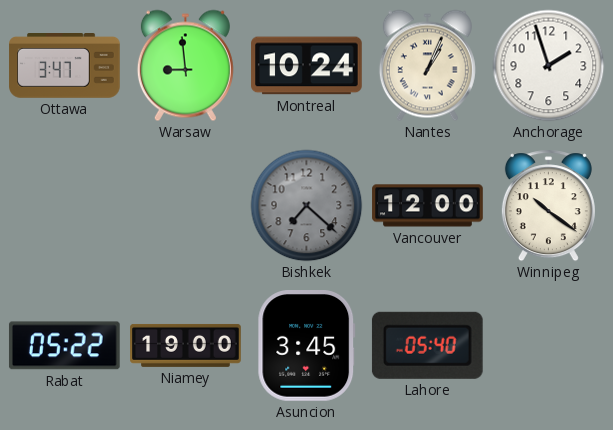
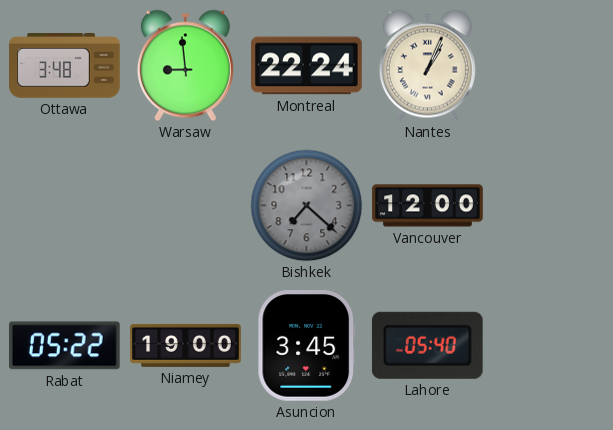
Ottawa: 3:47 -> 3:48 (65, 66)
Montreal: 10:24 -> 22:24 (307, 66)
Anchorage: 1:57 -> none (549, 66)
Winnipeg: 10:21 -> none (548, 206)
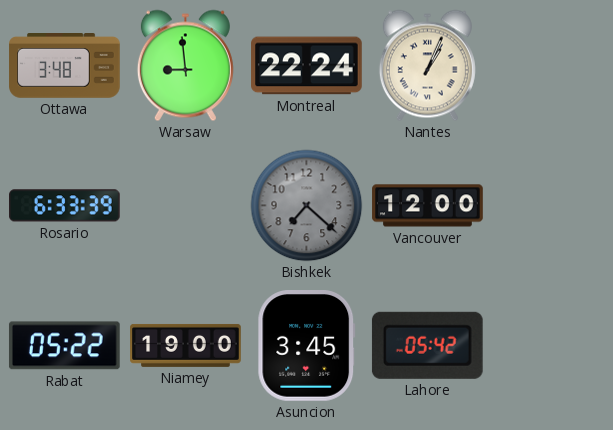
Rosario: none -> 6:33 (65, 206)
Lahore: 05:40 -> 05:42 (427, 345)
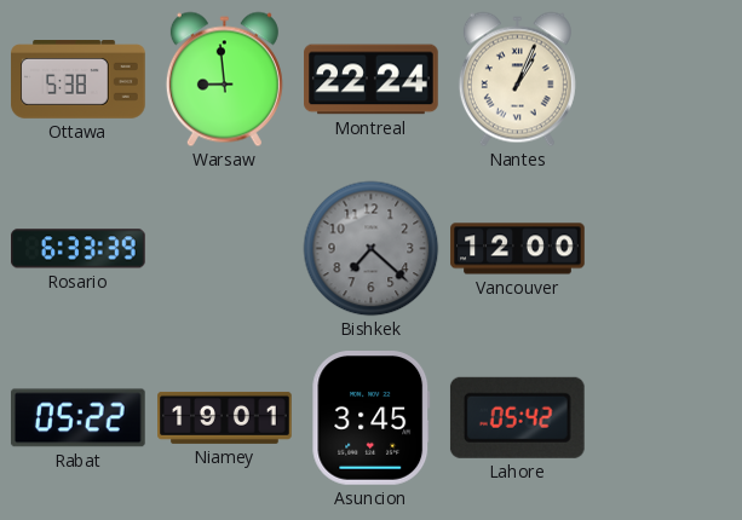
Ottawa: 3:48 -> 5:38 (79, 80)
Niamey: 19:00 -> 19:01 (225, 417)
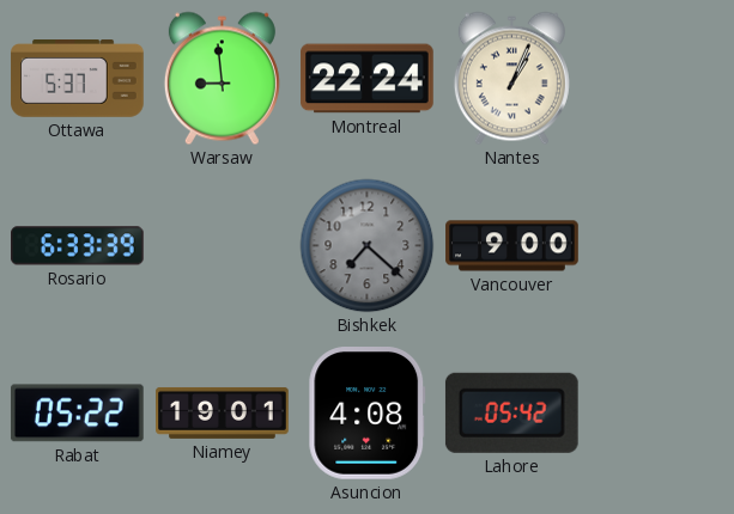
Ottawa: 5:38 -> 5:37 (78, 79)
Vancouver: 12:00 -> 9:00 (512, 246)
Asuncion: 3:45 -> 4:08 (368, 414)
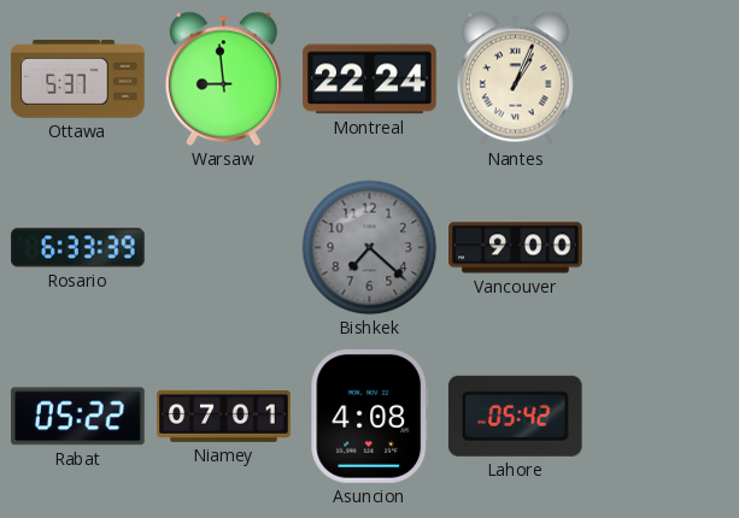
Niamey: 19:01 -> 07:01 (224, 416)
